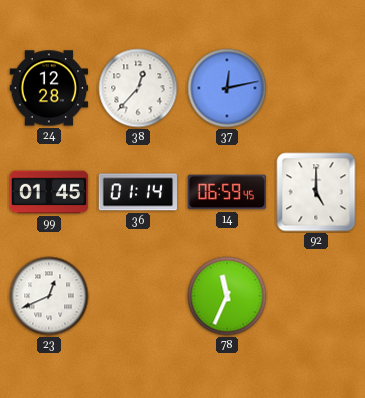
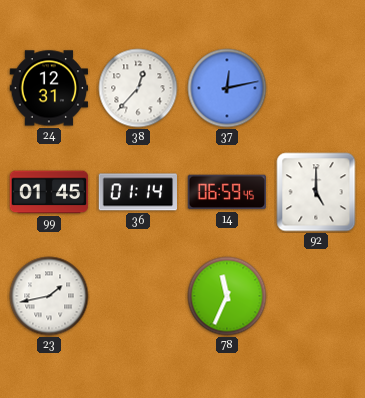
24: 12:28 -> 12:31 (49, 88)
23: 12:41 -> 1:43 (49, 296)
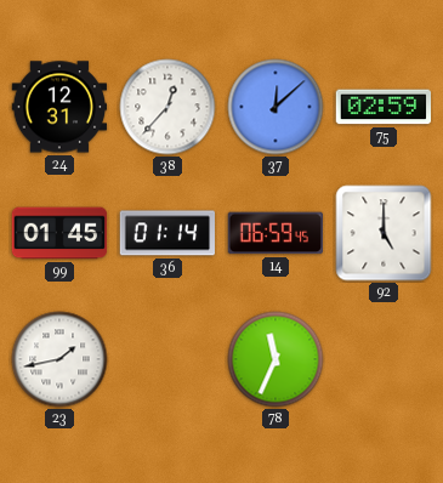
37: 12:13 -> 12:08 (276, 107)
75: none -> 02:59 (382, 107)
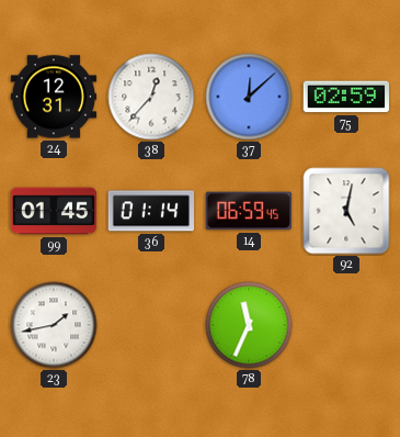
92: 5:00 -> 5:02 (346, 211)
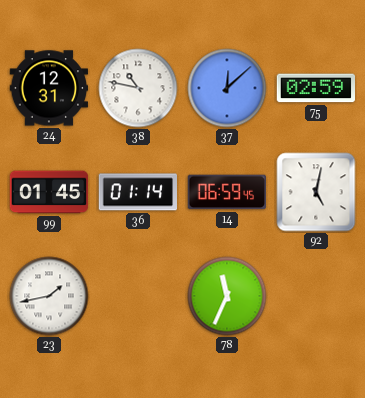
38: 12:37 -> 10:47 (138, 88)
